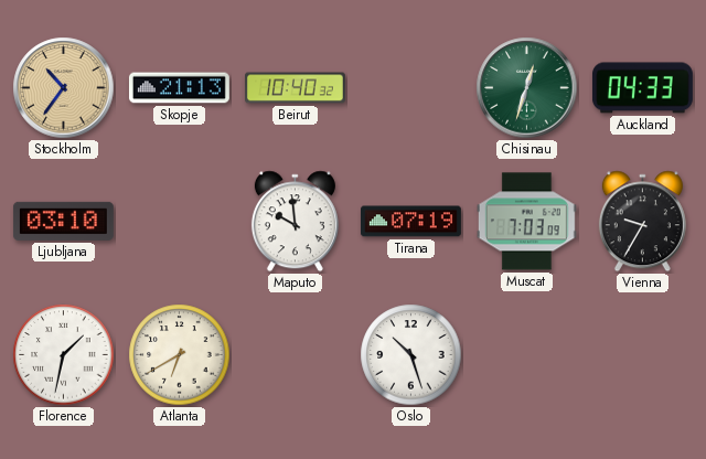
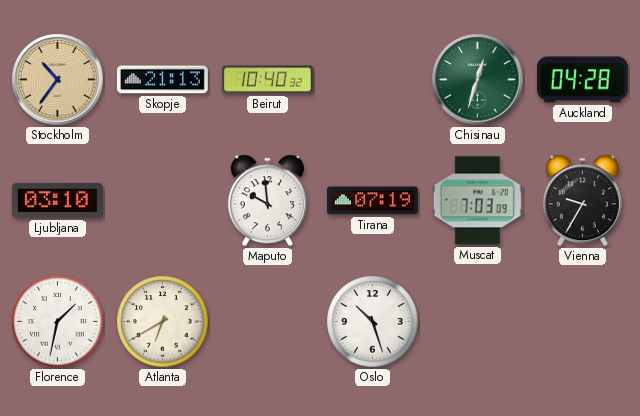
Auckland: 04:33 -> 04:28 (582, 80)
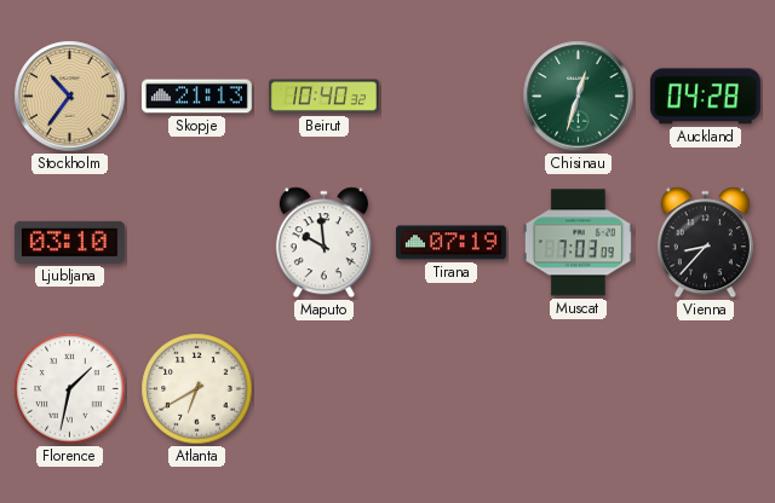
Vienna: 9:35 -> 8:37 (705, 243)
Oslo: 10:27 -> none (373, 322)
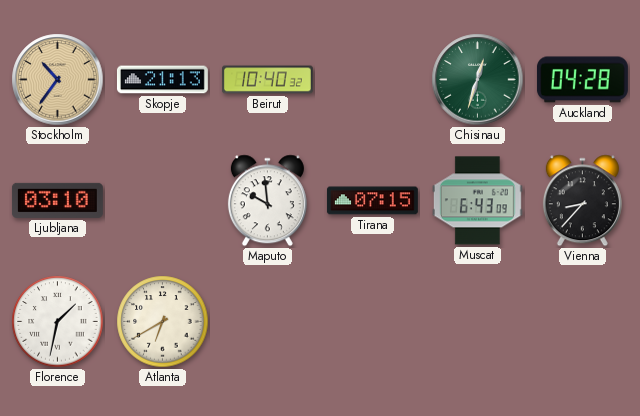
Tirana: 07:19 -> 07:15 (372, 201)
Muscat: 7:03 -> 6:43 (477, 201)
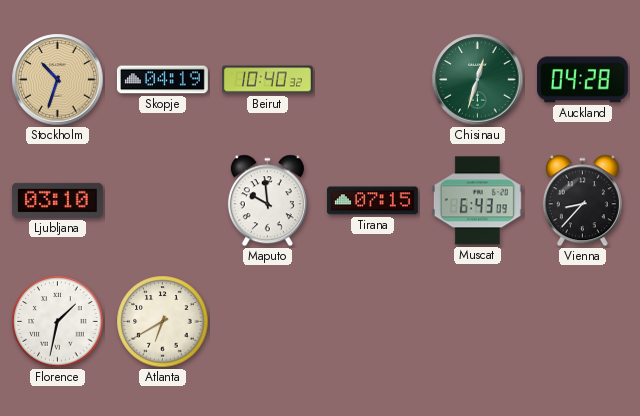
Stockholm: 10:36 -> 10:33 (58, 80)
Skopje: 21:13 -> 04:19 (162, 80)
